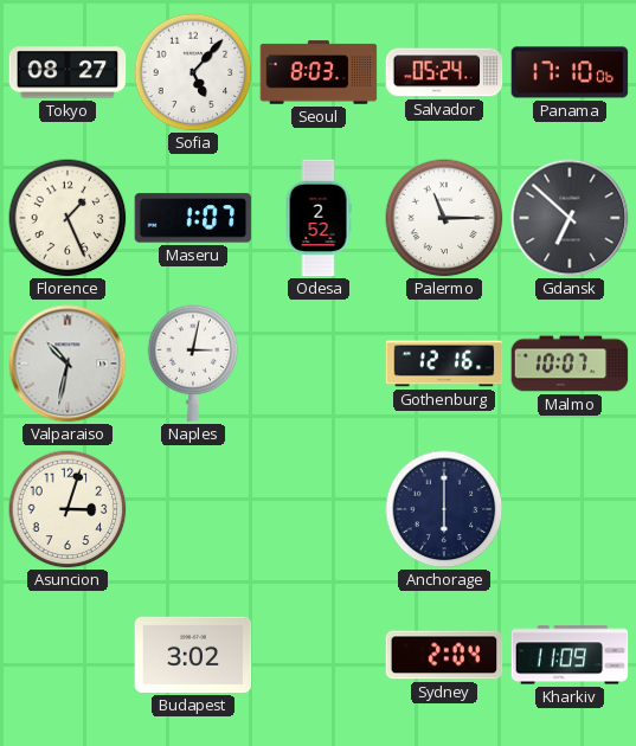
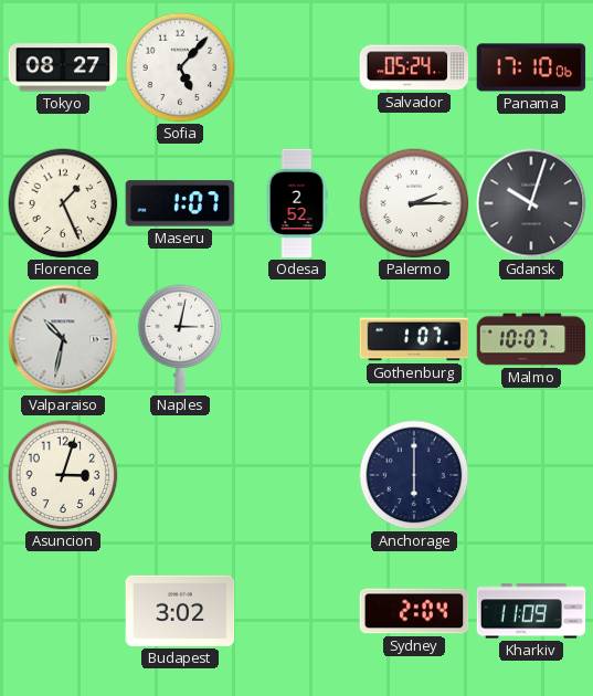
Seoul: 8:03 -> none (319, 72)
Palermo: 11:15 -> 2:15 (414, 203)
Gdansk: 6:52 -> 10:03 (531, 203)
Gothenburg: 12:16 -> 1:07 (414, 339)
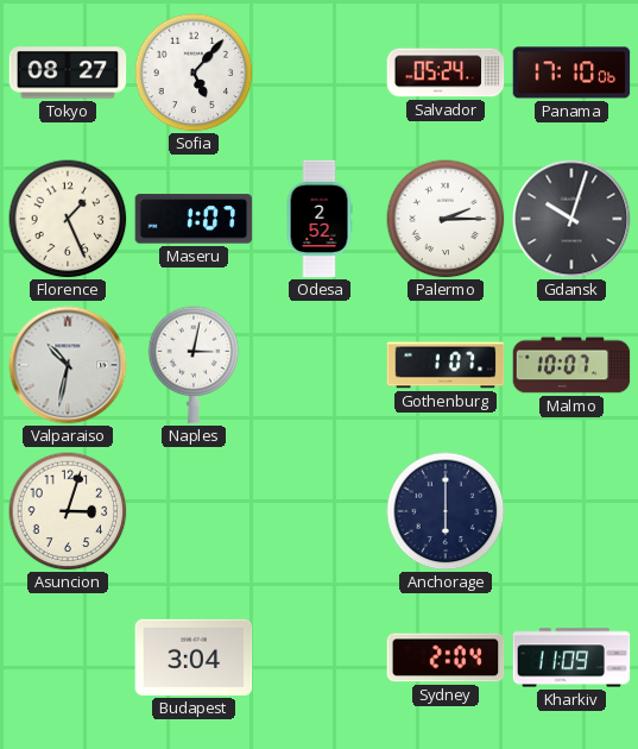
Budapest: 3:02 -> 3:04 (194, 657)
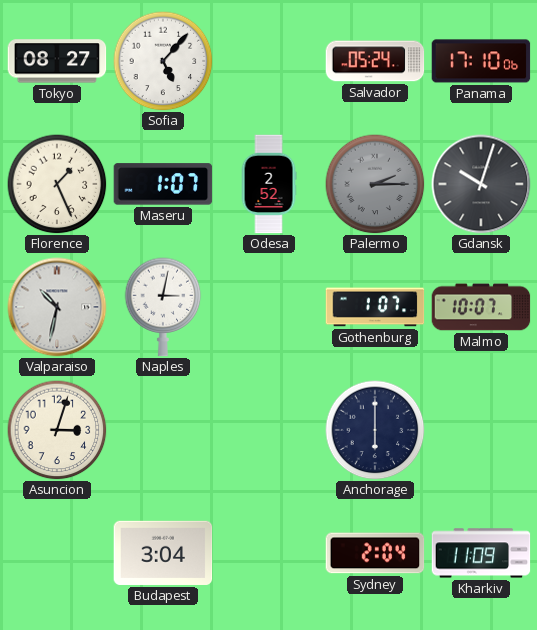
Palermo dial: white -> grey (375, 184)
